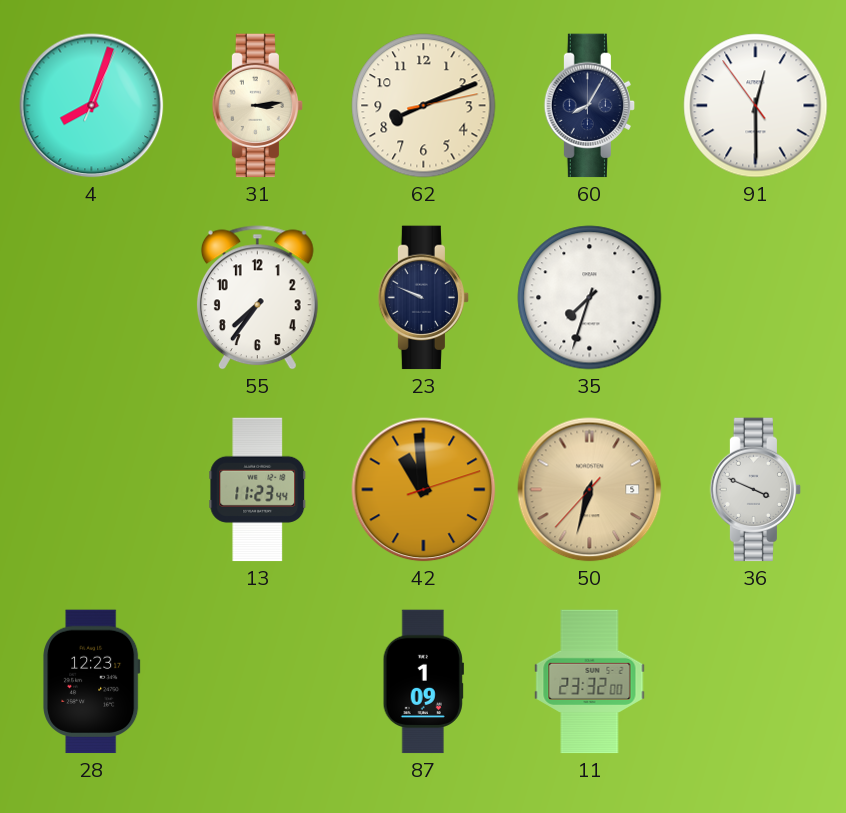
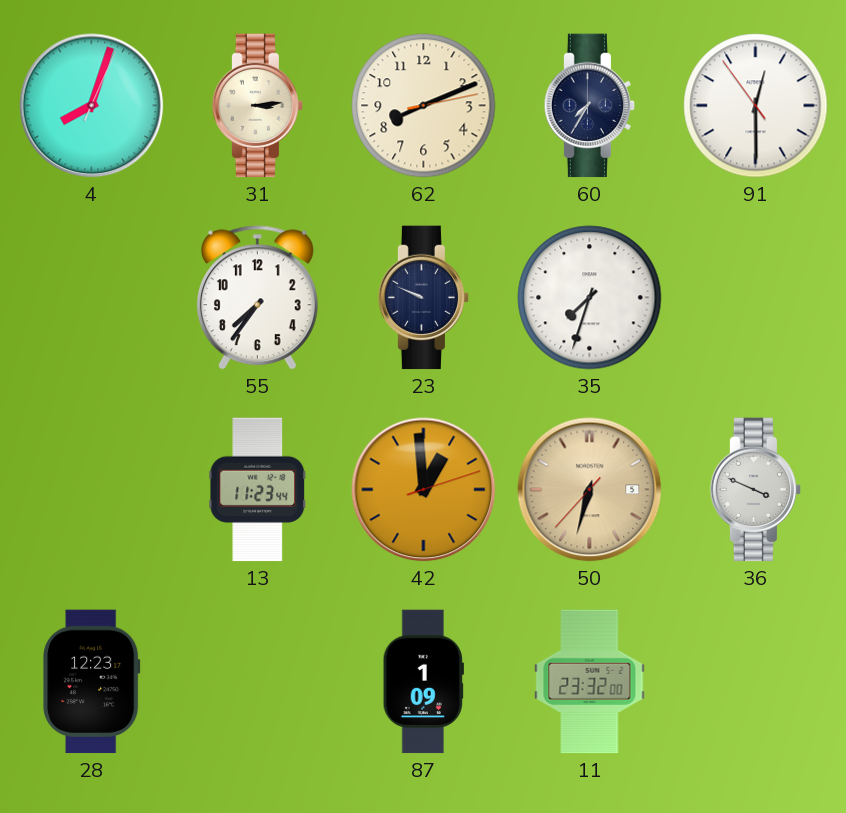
60: 8:05 -> 7:35 (590, 106)
42: 10:59 -> 12:59 (424, 490)
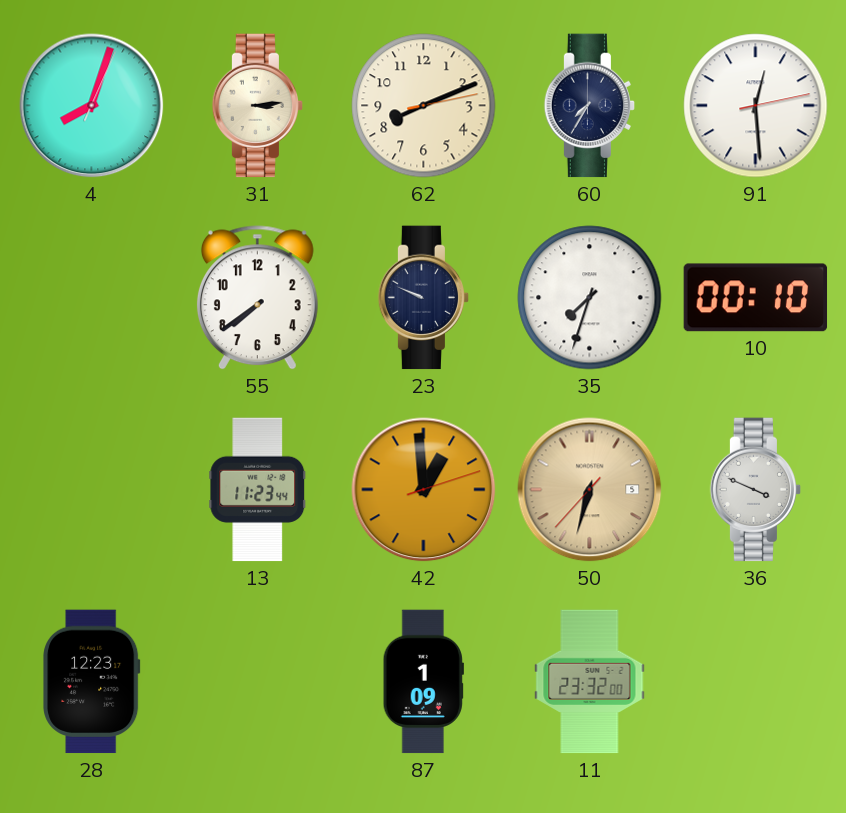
91: 12:29:54 -> 12:29:13 (756, 106)
55: 7:36 -> 7:39 (257, 298)
10: none -> 00:10 (756, 298)
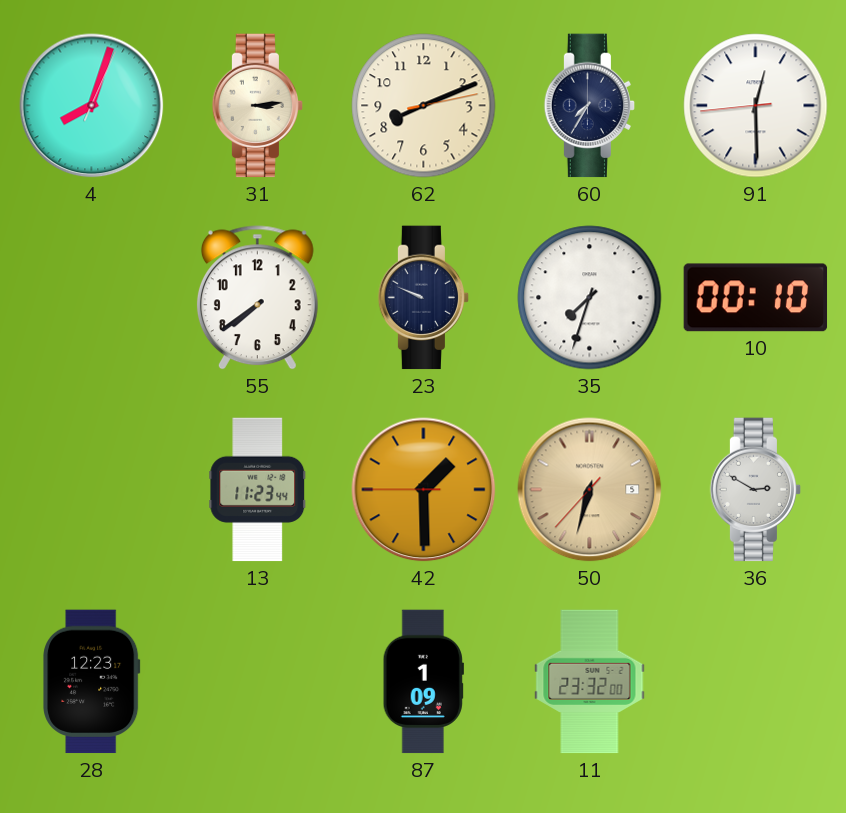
91: 12:29:13 -> 12:29:44 (756, 106)
42: 12:59 -> 1:29 (424, 490)
36: 3:49 -> 2:50 (756, 490)
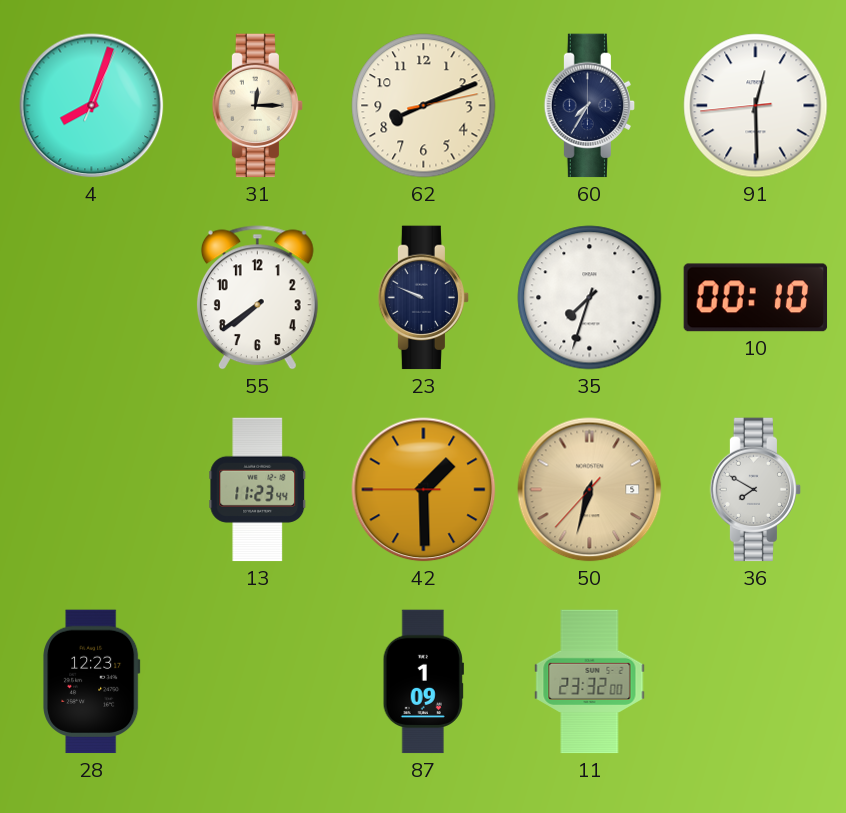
31: 3:14 -> 12:15 (258, 106)
36: 2:50 -> 7:50 (756, 490)
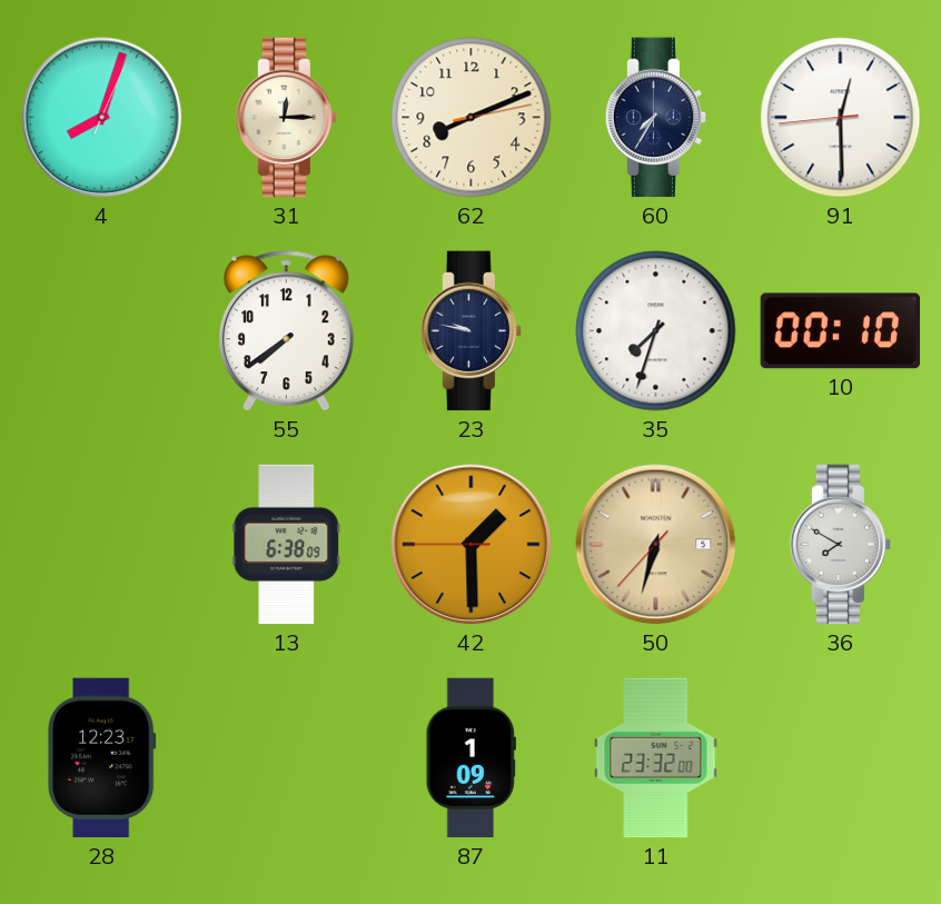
23: 9:49 -> 9:47 (472, 331)
13: 11:23 -> 6:38 (287, 545)
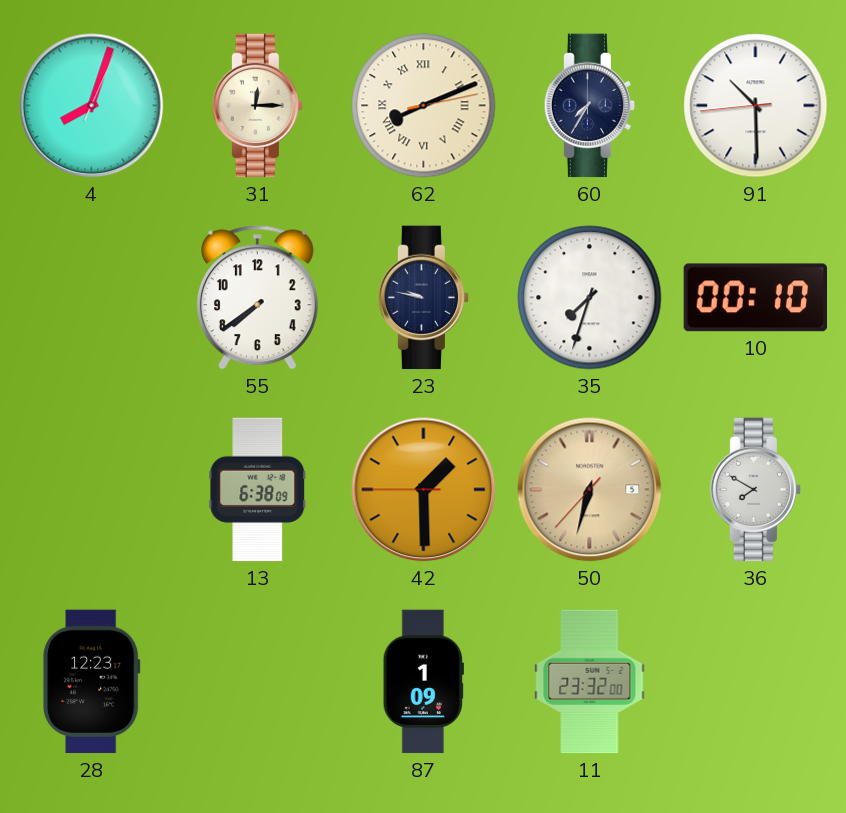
62 numerals: Arabic -> Roman (424, 106)
91: 12:29 -> 10:29 (756, 106)
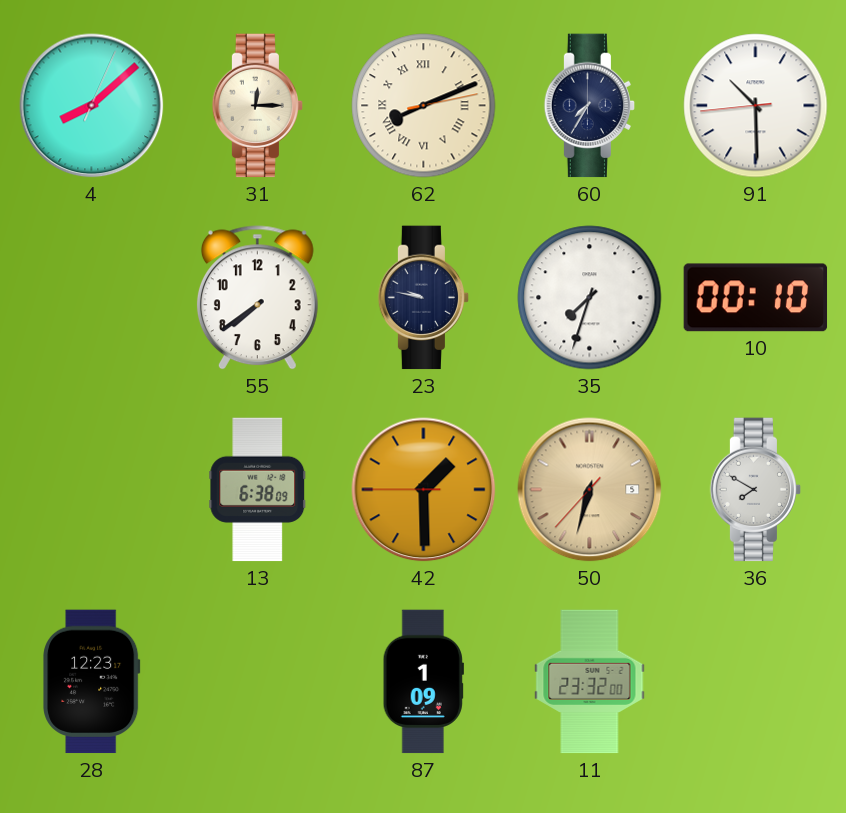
4: 8:03 -> 8:08 (92, 106)
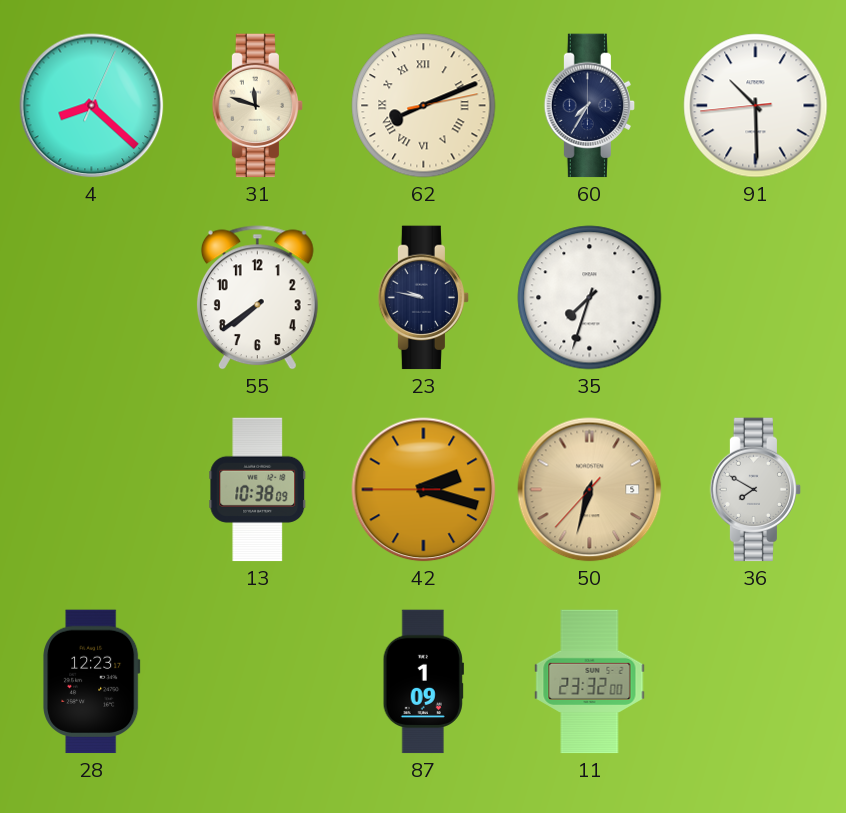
4: 8:08 -> 8:22 (92, 106)
31: 12:15 -> 11:48 (258, 106)
10: 00:10 -> none (756, 298)
13: 6:38 -> 10:38 (258, 490)
42: 1:29 -> 2:17 (424, 490)
